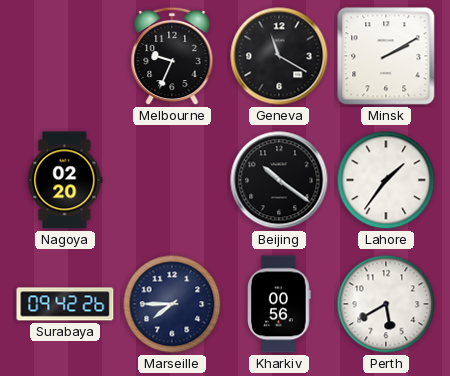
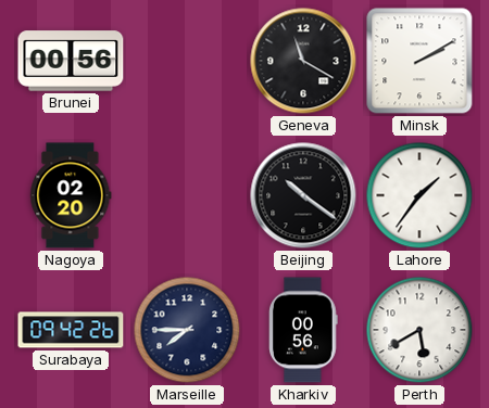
Brunei: none -> 00:56 (71, 61)
Melbourne: 9:34 -> none (172, 56)
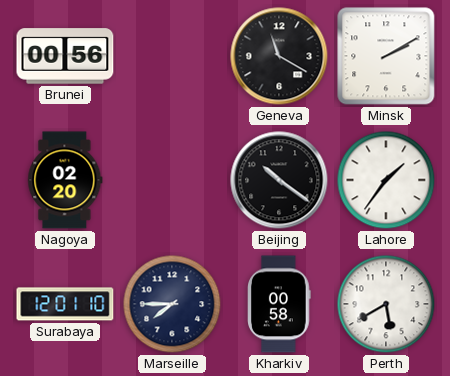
Surabaya: 09:42 -> 12:01 (65, 304)
Kharkiv: 00:56 -> 00:58 (279, 304)
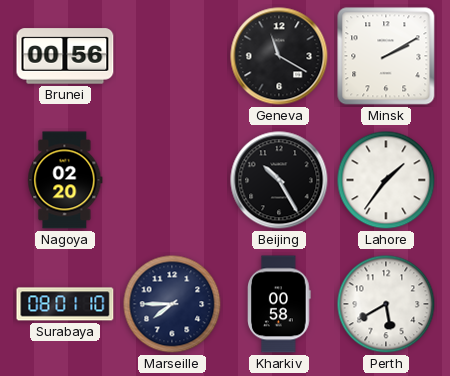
Beijing: 10:21 -> 10:25 (279, 180)
Surabaya: 12:01 -> 08:01 (65, 304)
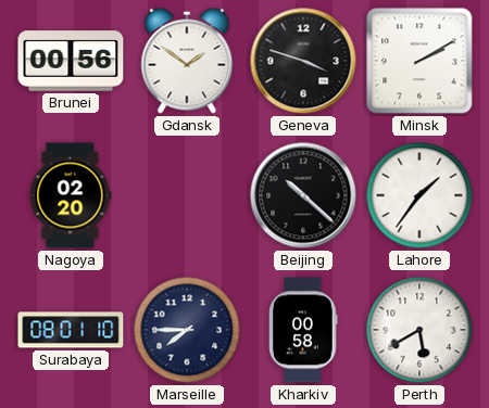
Gdansk: none -> 1:51 (187, 61)
Geneva: 11:20 -> 3:48 (303, 61)
Beijing: 10:25 -> 10:22 (303, 195)
